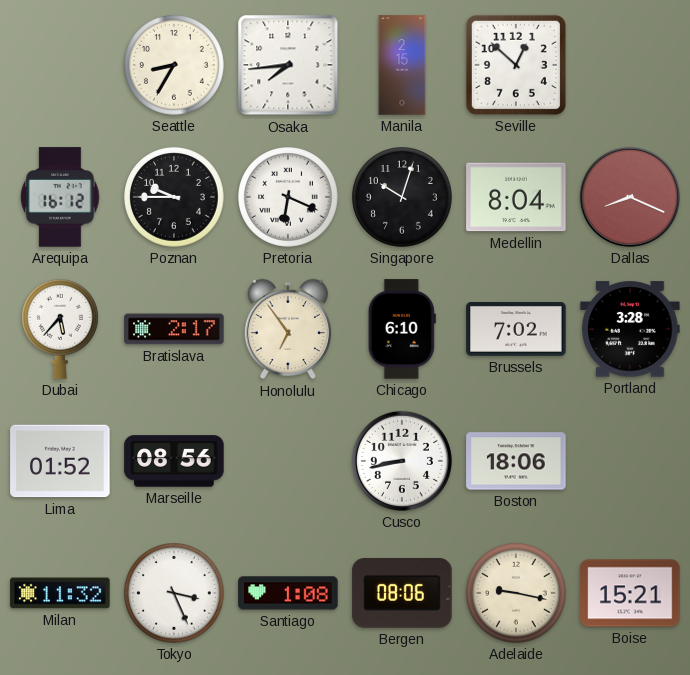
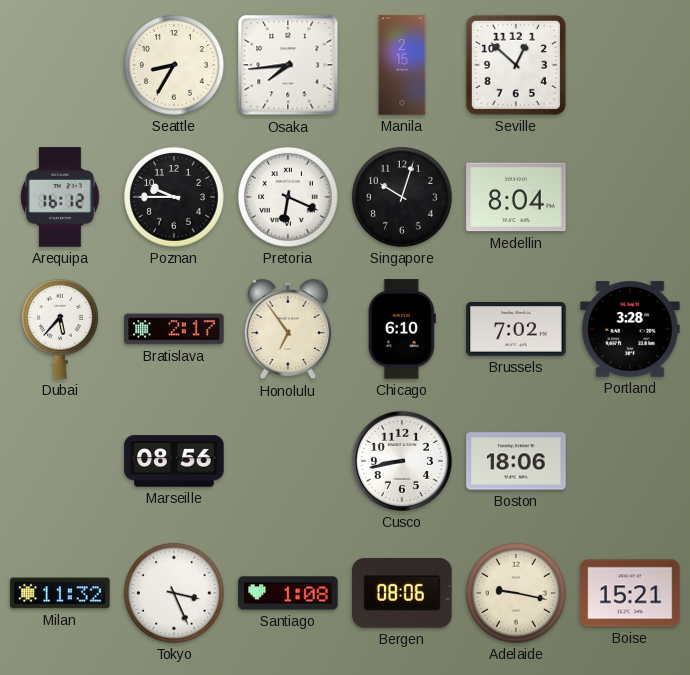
Dallas: 8:19 -> none (630, 197)
Lima: 01:52 -> none (60, 461)
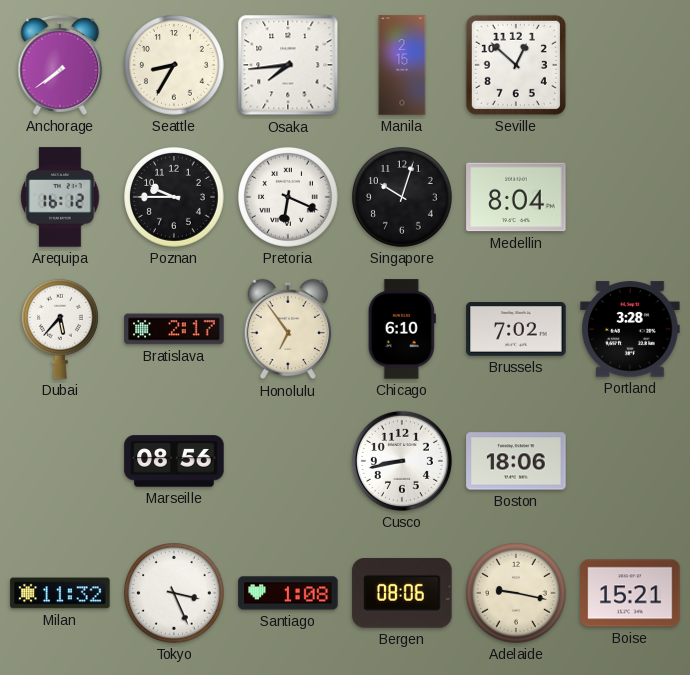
Anchorage: none -> 7:39 (60, 65)
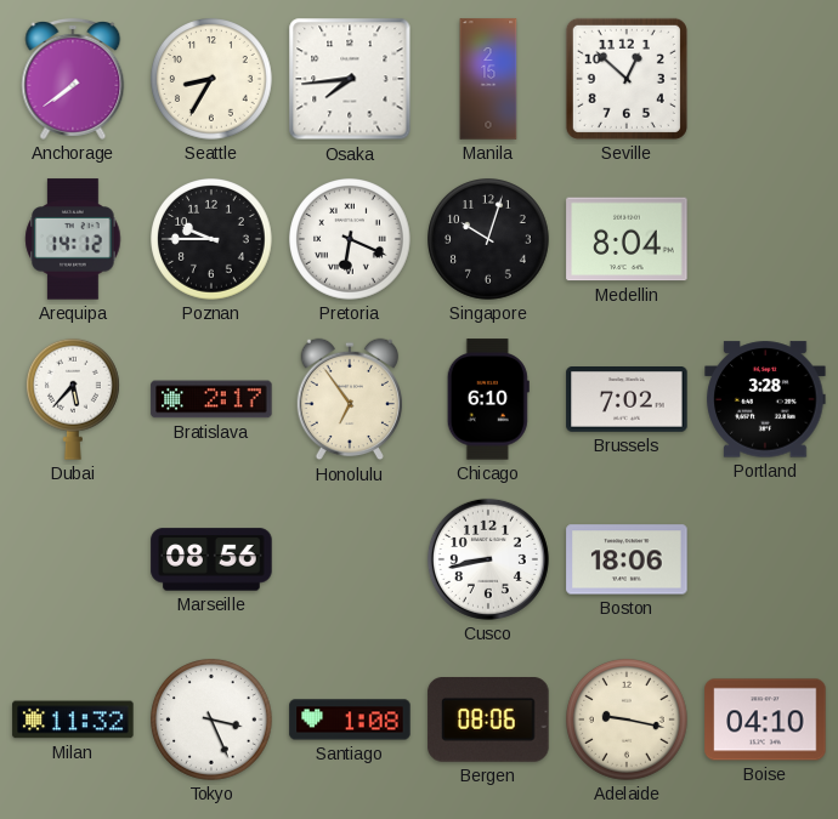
Arequipa: 16:12 -> 14:12 (73, 239)
Boise: 15:21 -> 04:10 (765, 720)
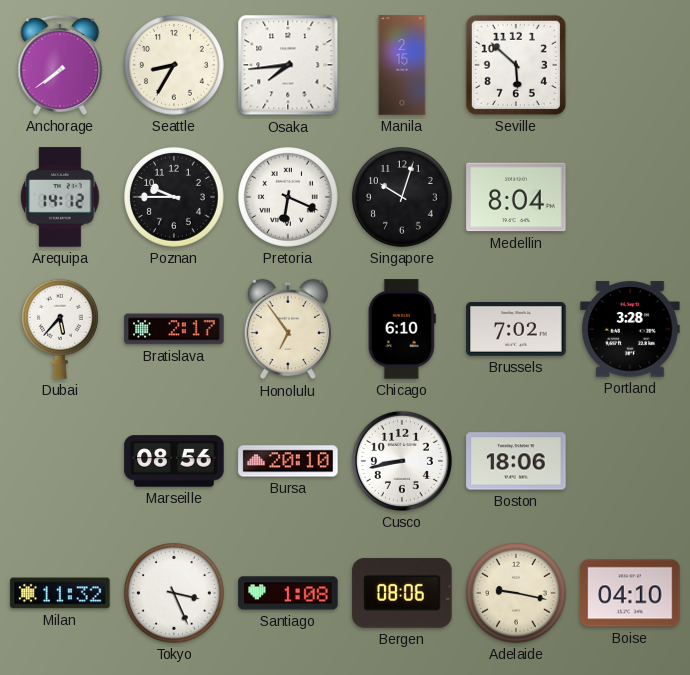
Seville: 12:52 -> 5:52 (516, 65)
Bursa: none -> 20:10 (288, 461)
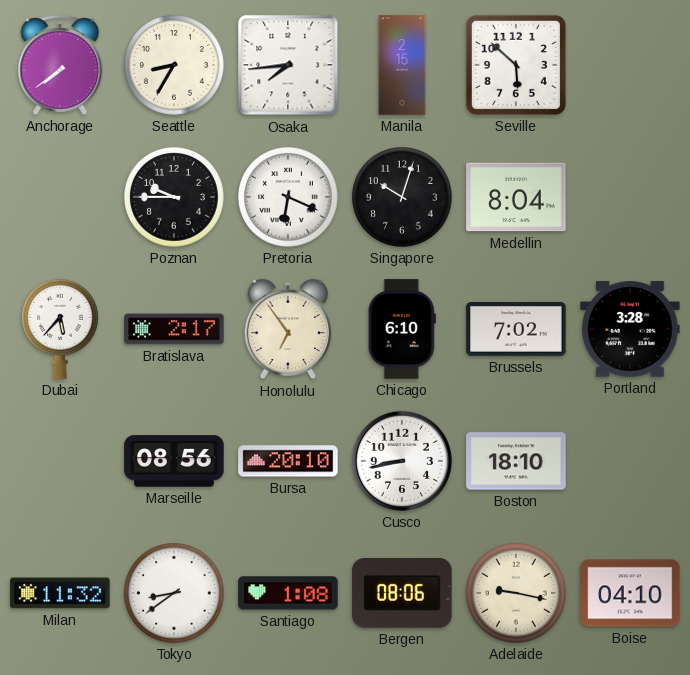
Arequipa: 14:12 -> none (60, 197)
Boston: 18:06 -> 18:10 (516, 461)
Tokyo: 3:26 -> 8:39 (175, 594)
